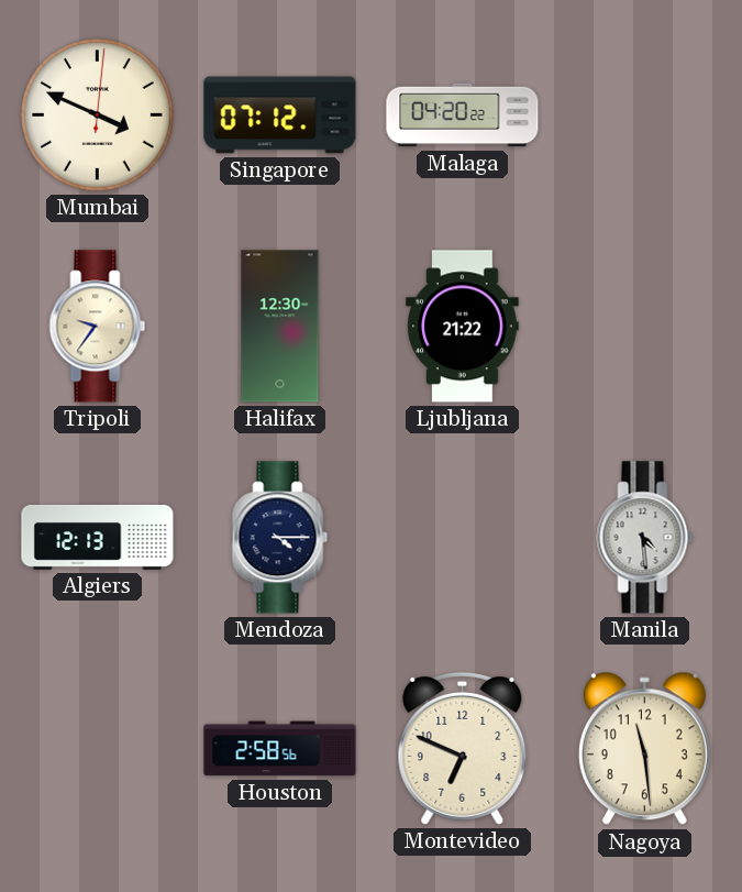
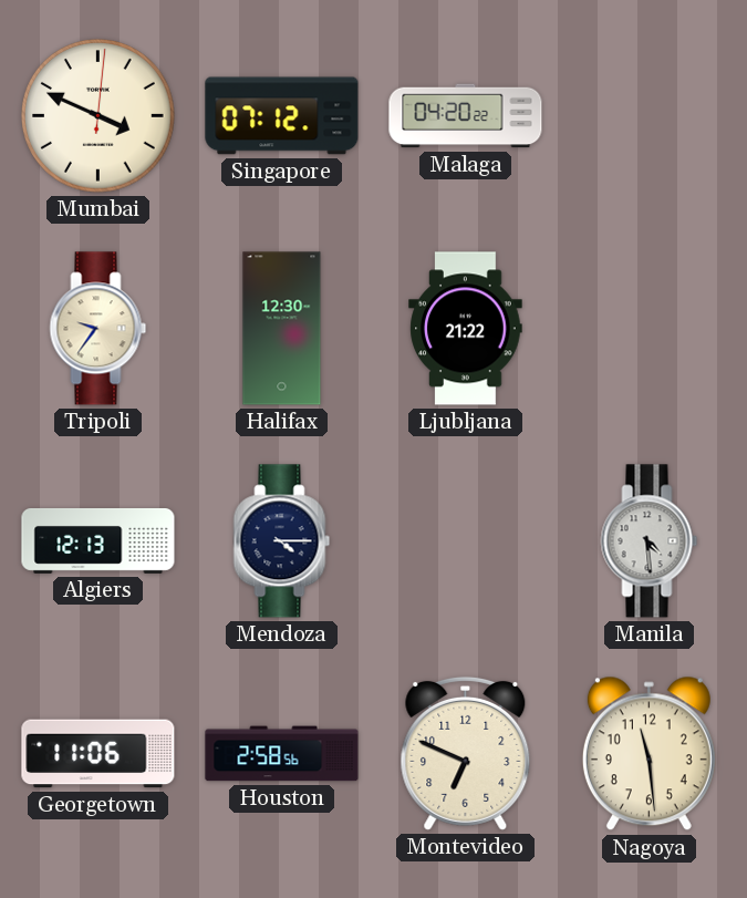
Georgetown: none -> 11:06 (98, 754)
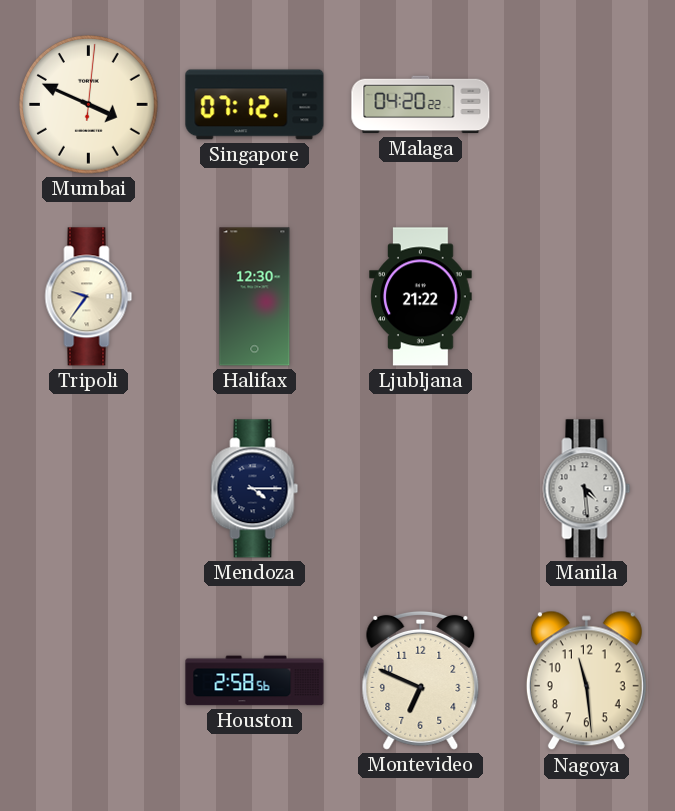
Algiers: 12:13 -> none (98, 540)
Georgetown: 11:06 -> none (98, 754)
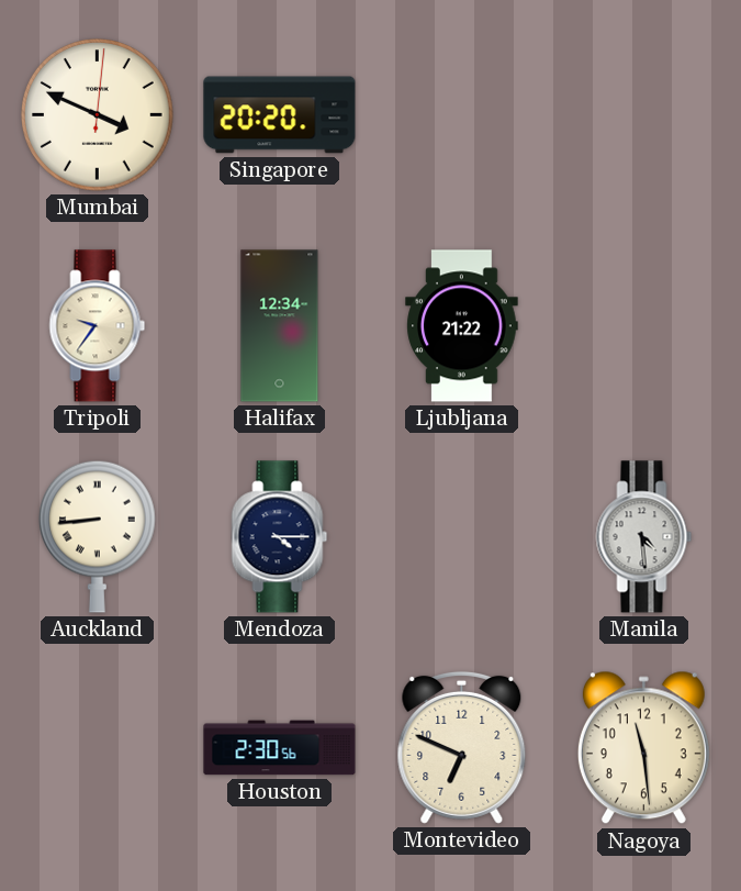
Singapore: 07:12 -> 20:20 (280, 115)
Malaga: 04:20 -> none (421, 105)
Halifax: 12:30 -> 12:34 (280, 326)
Auckland: none -> 8:44 (97, 536)
Houston: 2:58 -> 2:30 (280, 748)
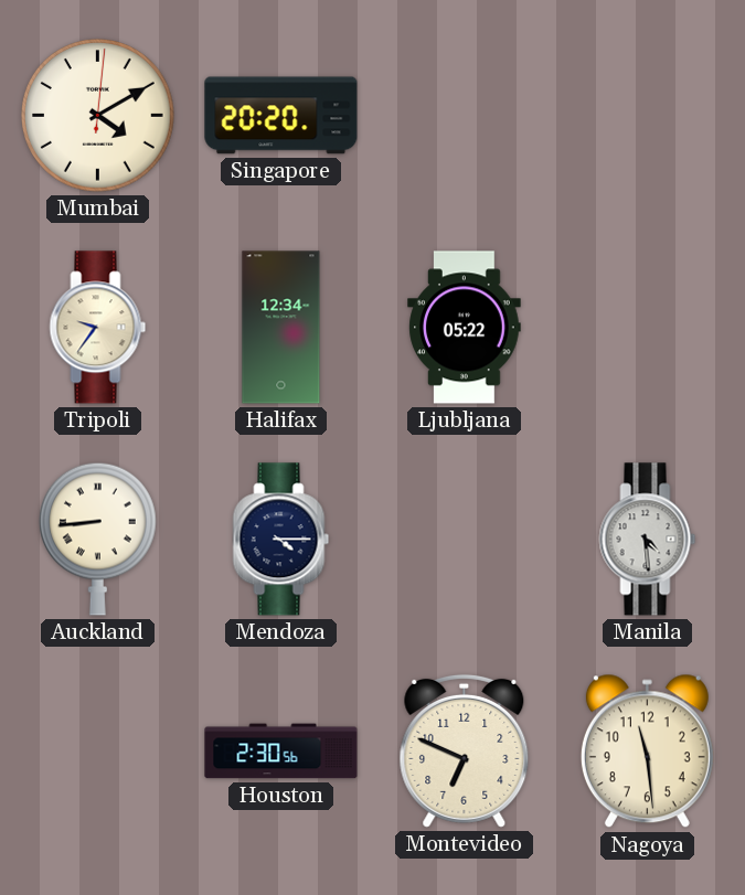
Mumbai: 3:49 -> 4:10 (98, 116)
Ljubljana: 21:22 -> 05:22 (465, 328)
